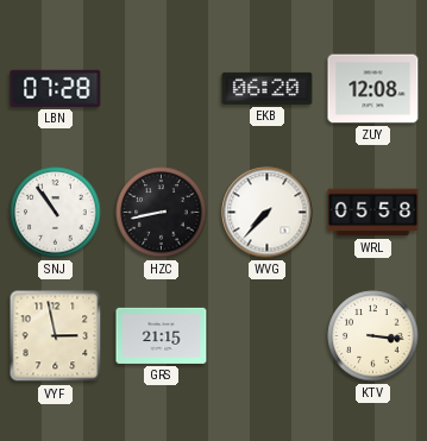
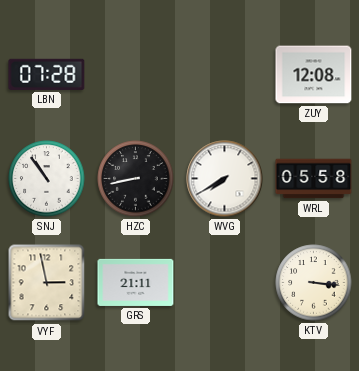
EKB: 06:20 -> none (268, 88)
WVG: 7:37 -> 7:40 (225, 179)
GRS: 21:15 -> 21:11 (136, 282)
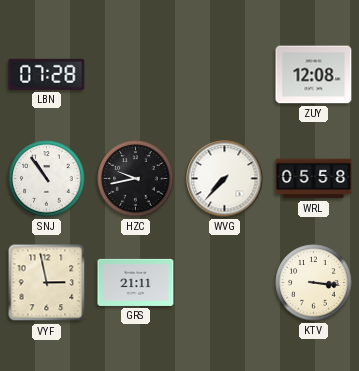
HZC: 8:43 -> 9:43 (136, 179)
WVG: 7:40 -> 7:37 (225, 179)
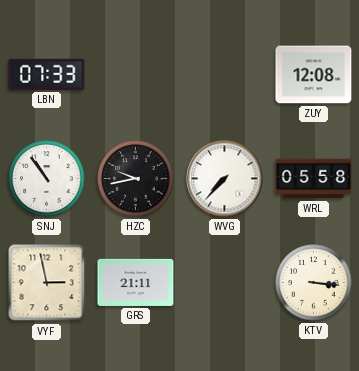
LBN: 07:28 -> 07:33 (47, 74)
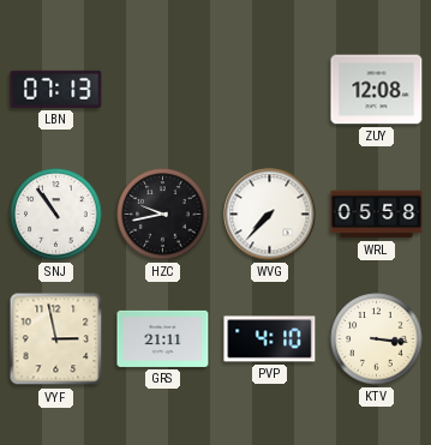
LBN: 07:33 -> 07:13 (56, 89)
PVP: none -> 4:10 (270, 339)
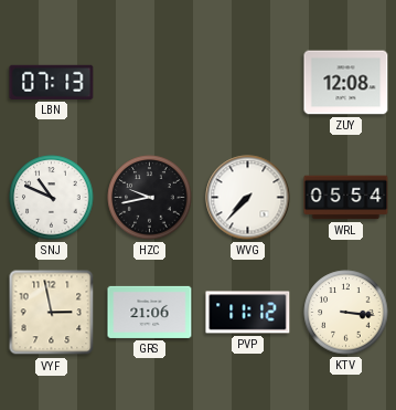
SNJ: 10:54 -> 10:49 (52, 198)
WRL: 05:58 -> 05:54 (346, 198)
GRS: 21:11 -> 21:06 (150, 312)
PVP: 4:10 -> 11:12 (248, 313)
